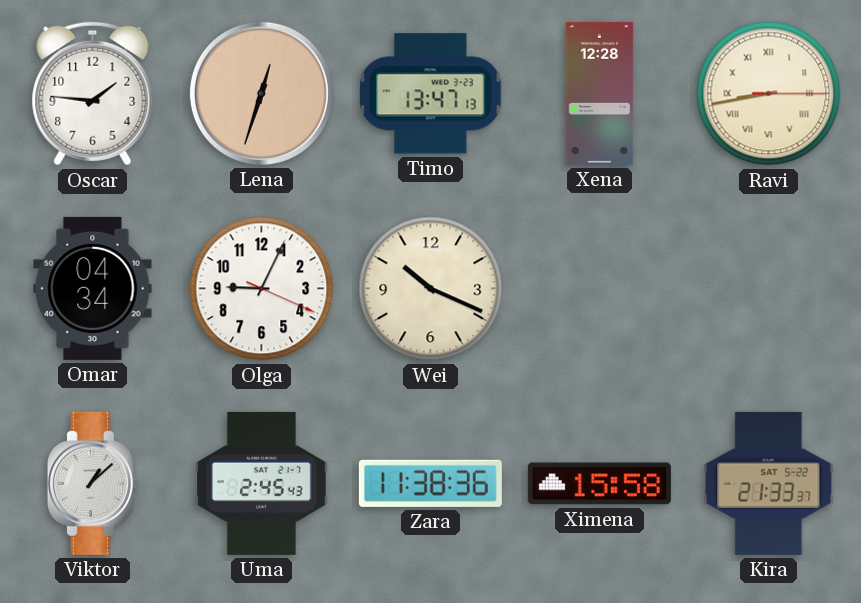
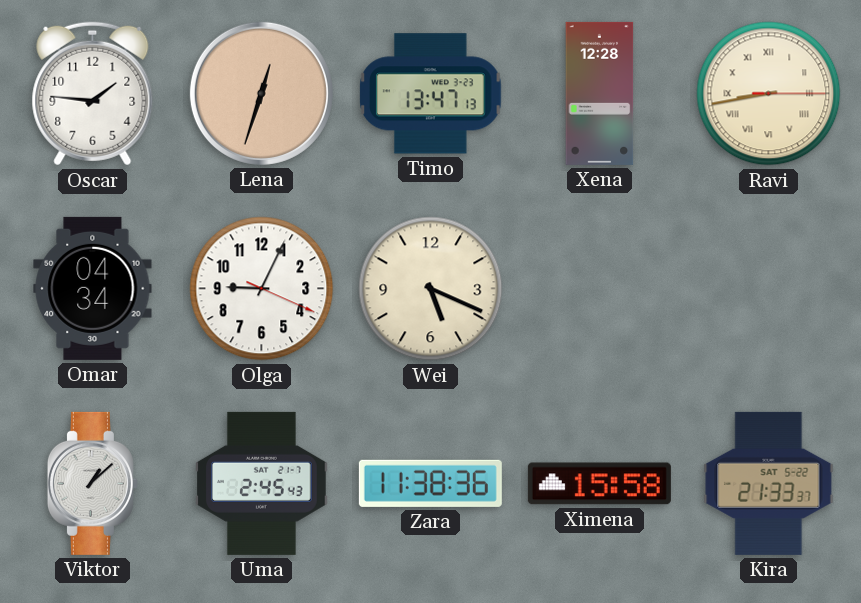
Wei: 10:19 -> 5:19 (431, 289)
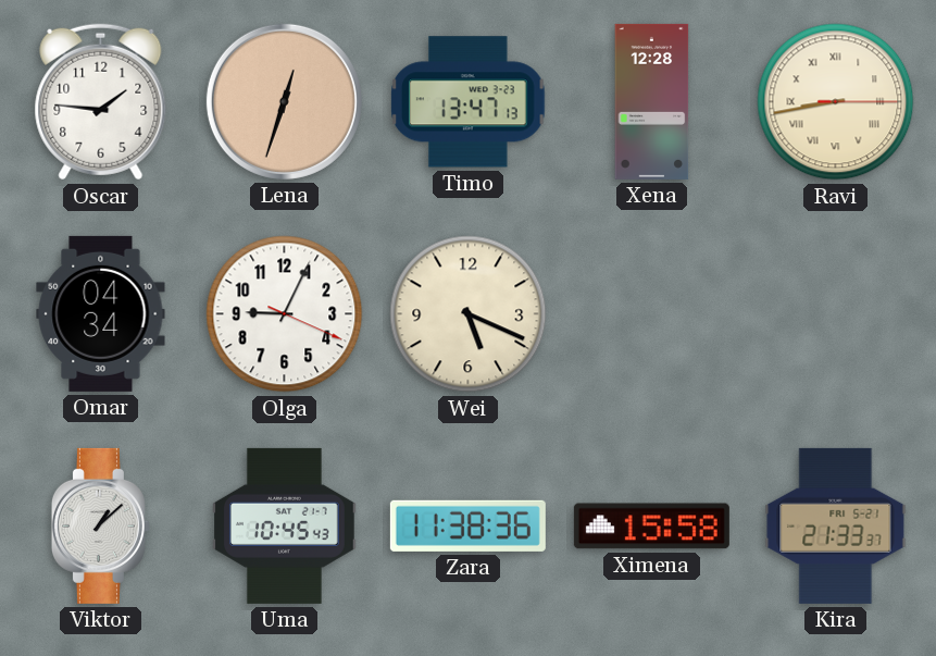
Uma: 2:45 -> 10:45 (285, 525)
Kira date: SAT 5-22 -> FRI 5-21 (836, 525)
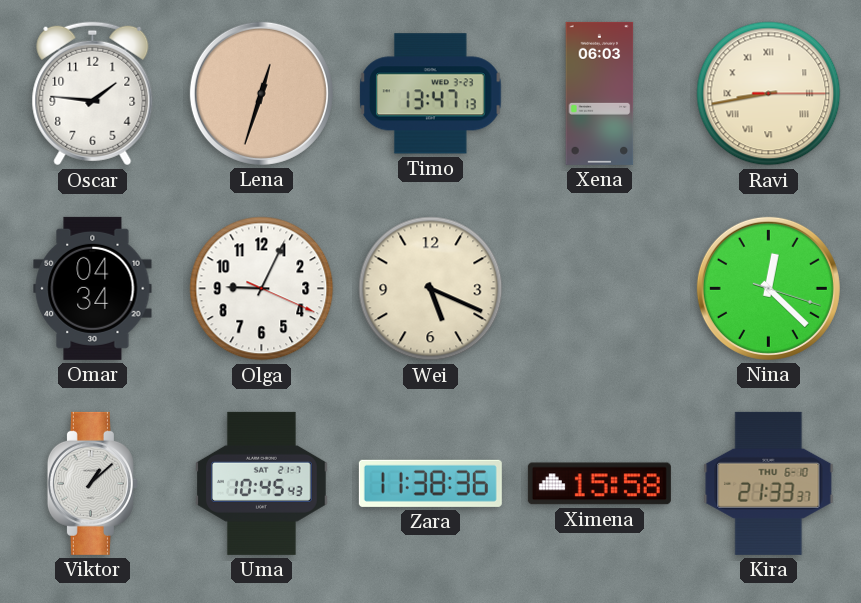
Xena: 12:28 -> 06:03 (600, 93)
Nina: none -> 12:22 (768, 288)
Kira date: FRI 5-21 -> THU 6-10 (769, 483)
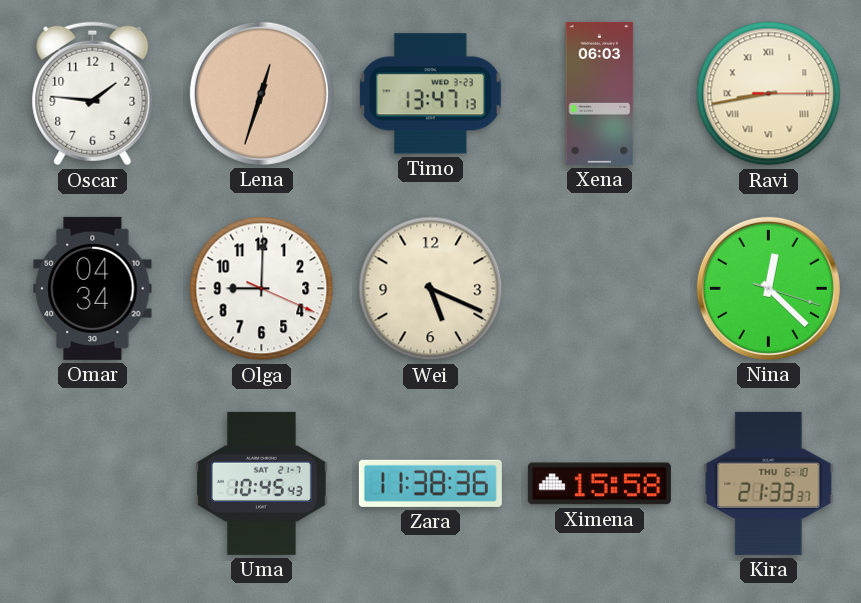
Olga: 9:04 -> 9:00 (262, 289)
Viktor: 1:08 -> none (92, 483)
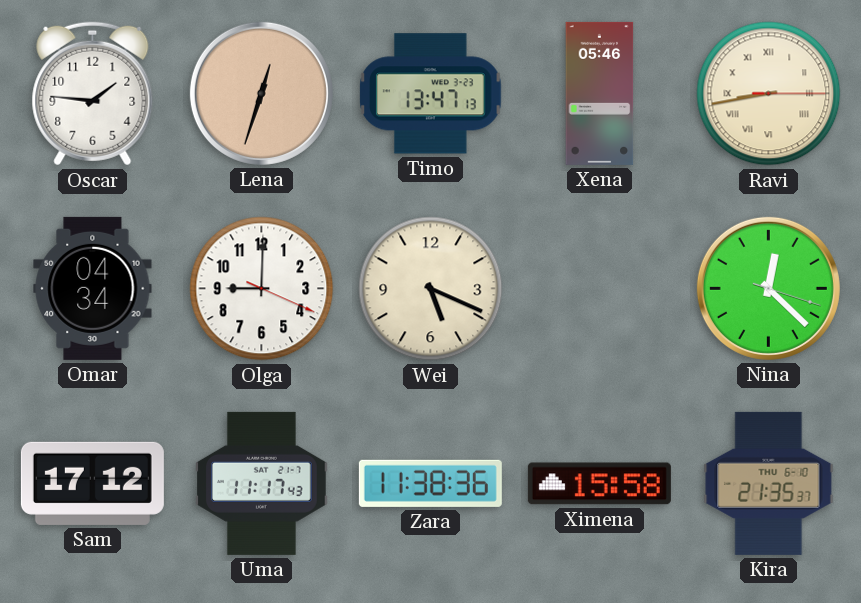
Xena: 06:03 -> 05:46 (600, 93)
Sam: none -> 17:12 (92, 483)
Uma: 10:45 -> 11:17 (262, 483)
Kira: 21:33 -> 21:35 (769, 483)
